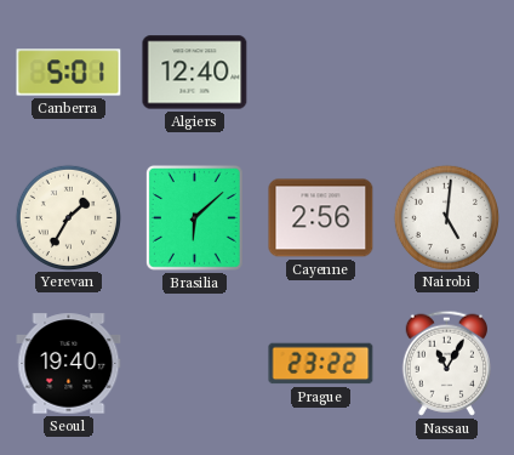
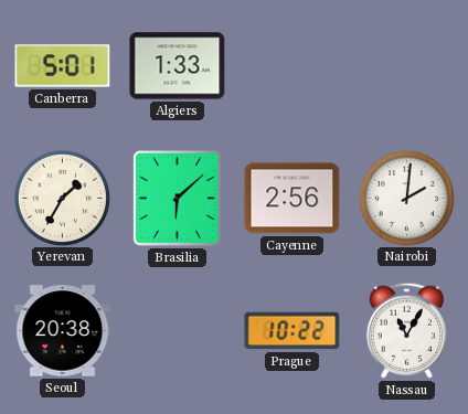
Algiers: 12:40 -> 1:33 (178, 66)
Nairobi: 5:01 -> 2:01 (406, 198)
Seoul: 19:40 -> 20:38 (63, 331)
Prague: 23:22 -> 10:22 (292, 331)
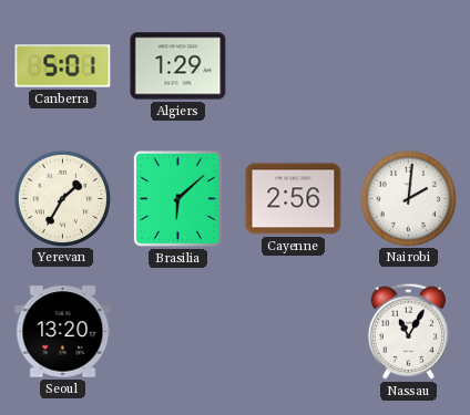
Algiers: 1:33 -> 1:29 (178, 66)
Seoul: 20:38 -> 13:20 (63, 332)
Prague: 10:22 -> none (292, 331)
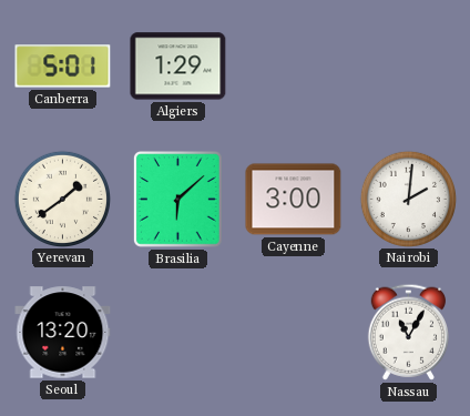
Yerevan: 1:35 -> 1:39 (62, 199)
Cayenne: 2:56 -> 3:00 (294, 200)
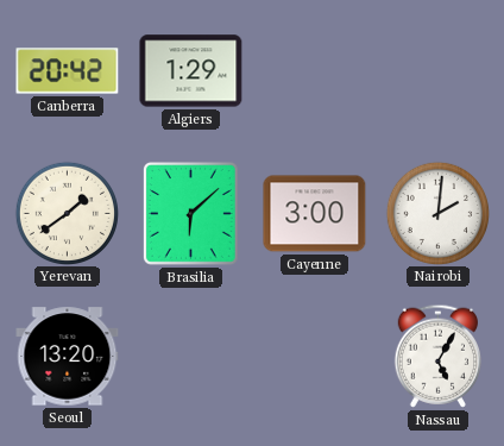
Canberra: 5:01 -> 20:42 (68, 71)
Nassau: 11:05 -> 5:05 (437, 356)
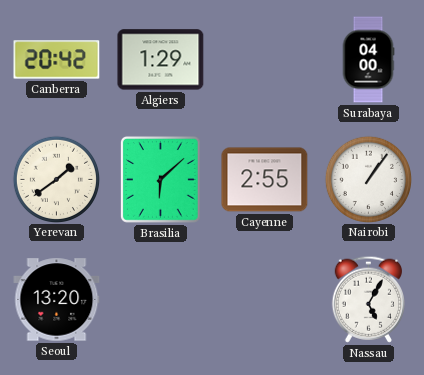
Surabaya: none -> 04:00 (368, 60)
Cayenne: 3:00 -> 2:55 (265, 180)
Nairobi: 2:01 -> 1:06 (368, 179)
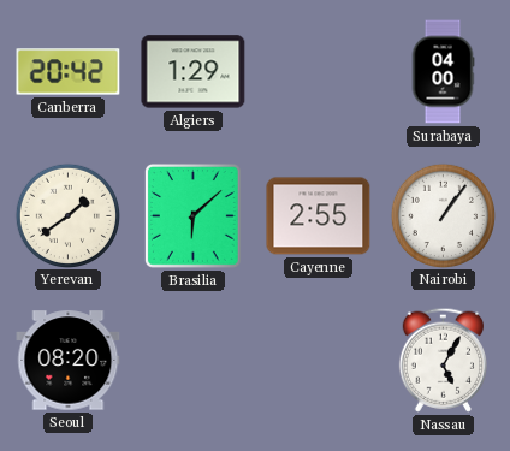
Seoul: 13:20 -> 08:20 (69, 361)
